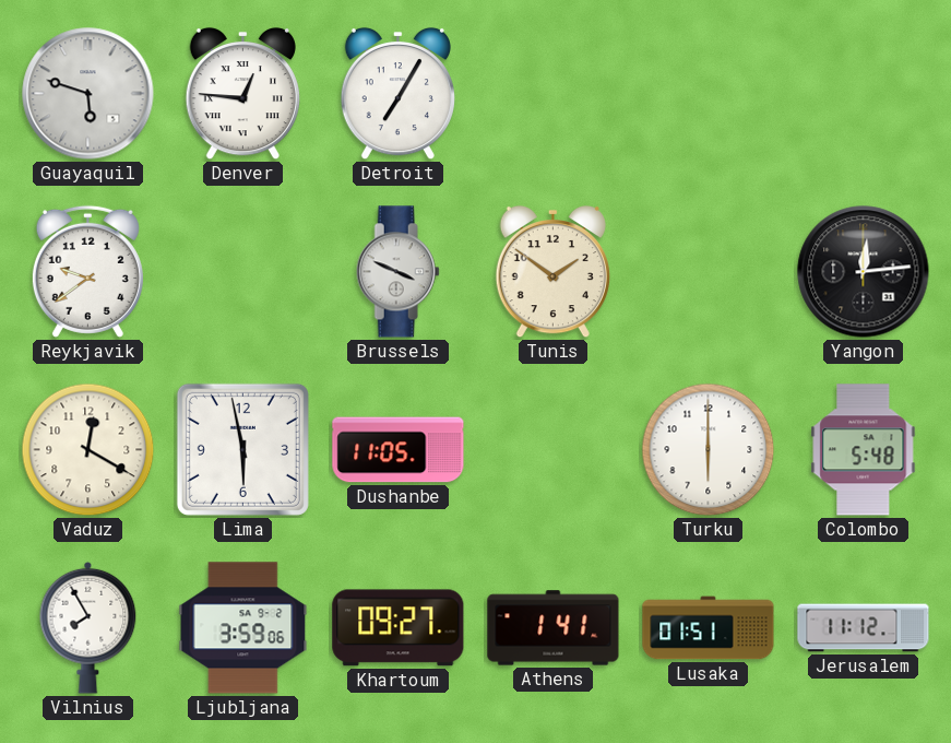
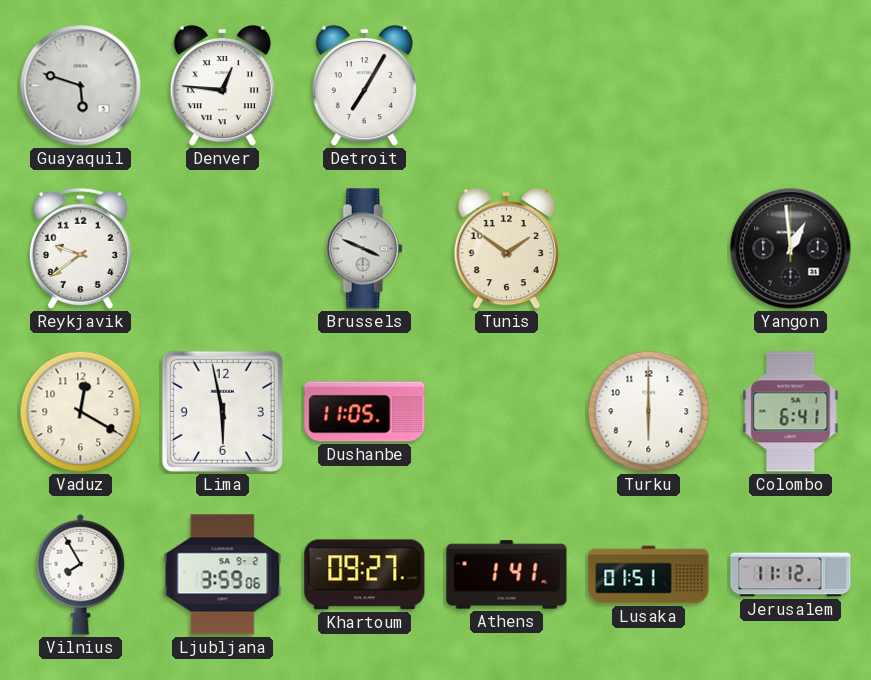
Yangon: 12:14 -> 12:59 (791, 249)
Colombo: 5:48 -> 6:41 (791, 412)
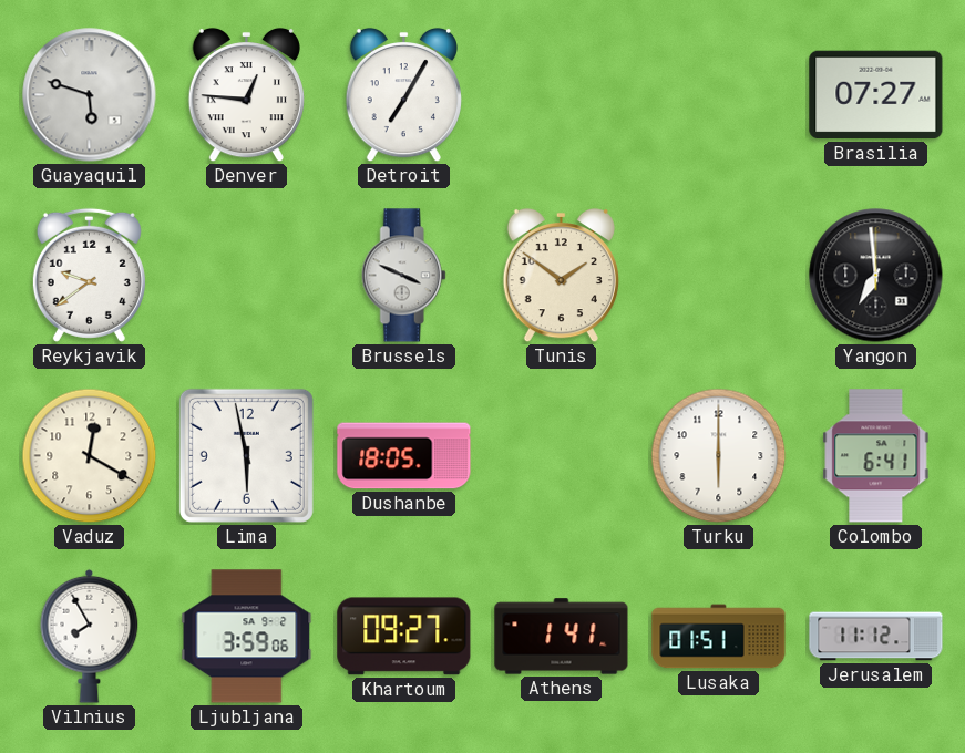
Brasilia: none -> 07:27 (876, 95)
Yangon: 12:59 -> 6:59 (876, 276)
Dushanbe: 11:05 -> 18:05 (404, 456)
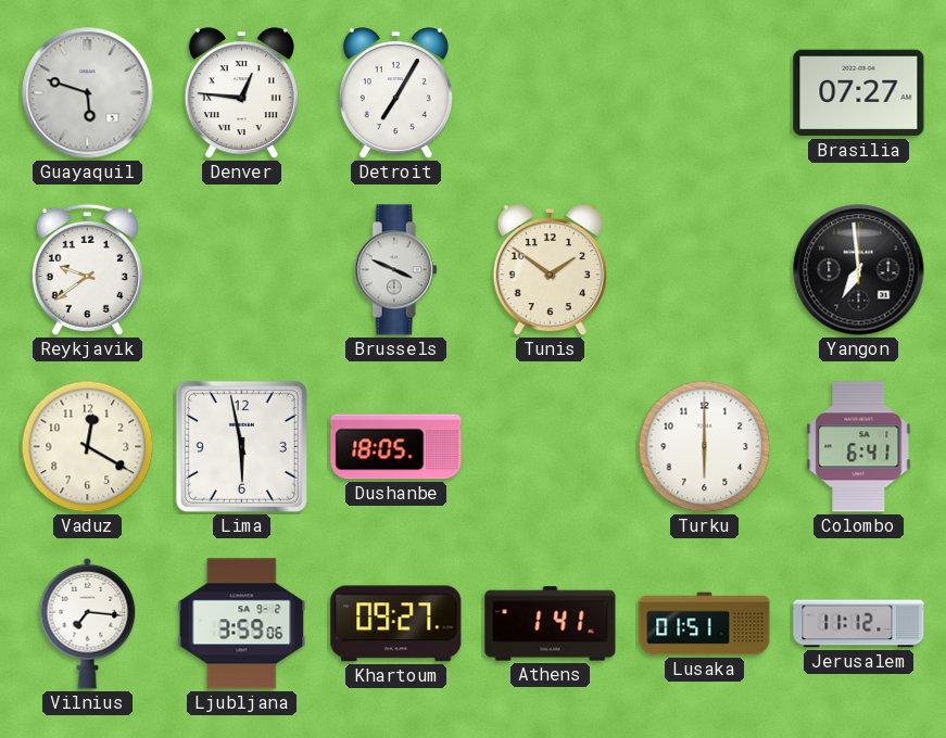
Vilnius: 7:55 -> 7:16 (88, 623)
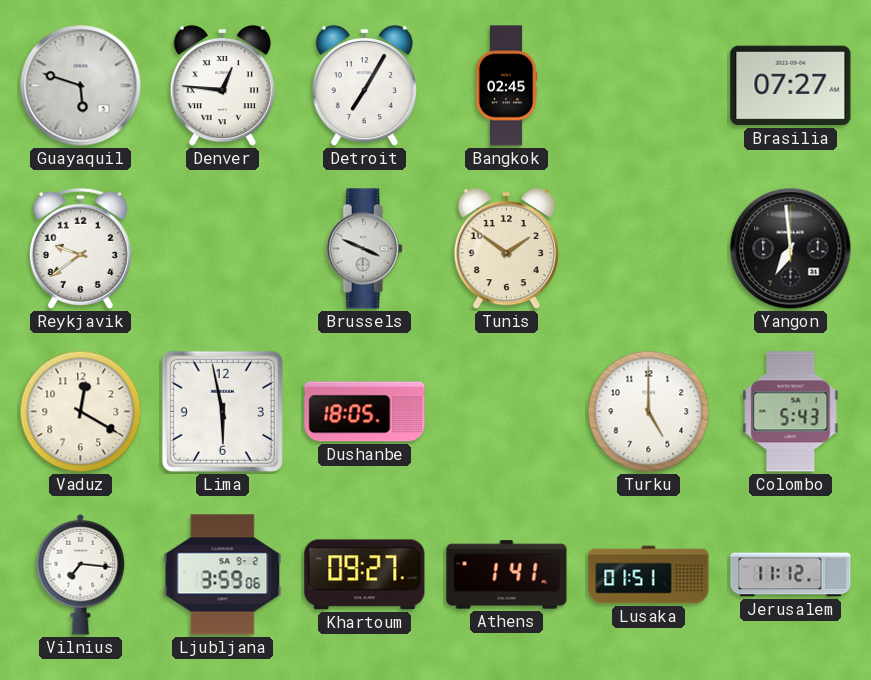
Bangkok: none -> 02:45 (506, 86)
Turku: 6:00 -> 5:00 (649, 412)
Colombo: 6:41 -> 5:43 (791, 412)
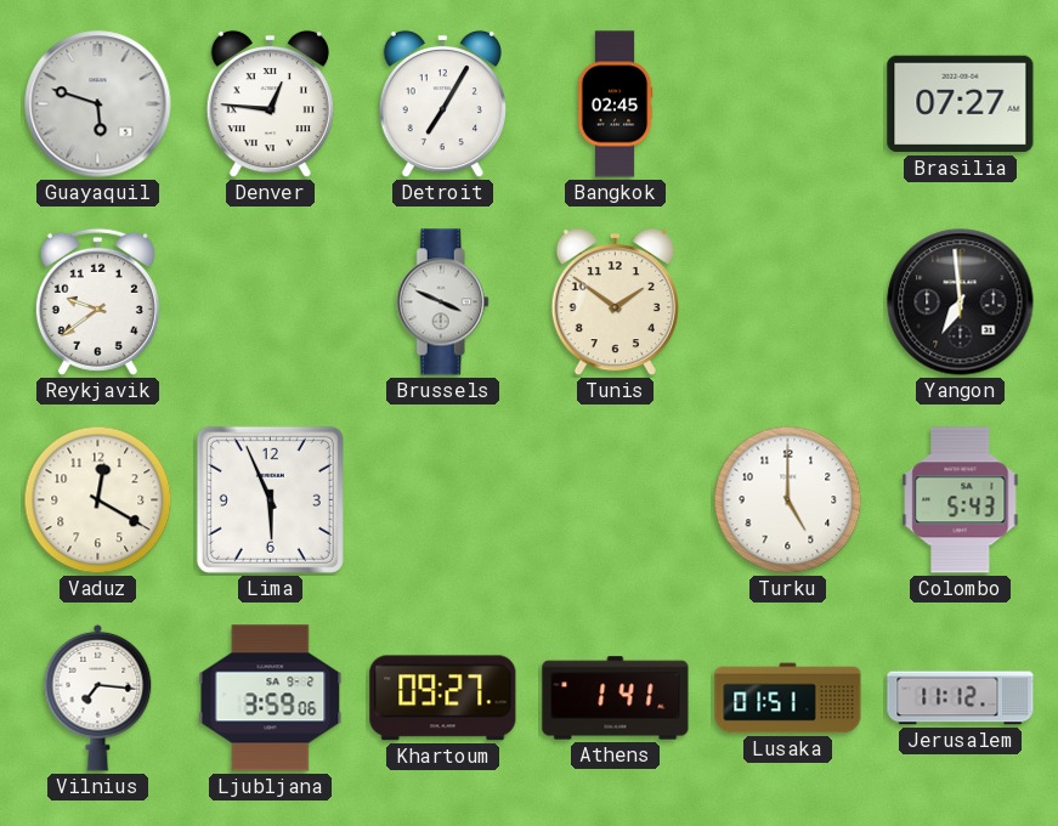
Lima: 5:58 -> 5:56 (270, 499)
Dushanbe: 18:05 -> none (365, 412)
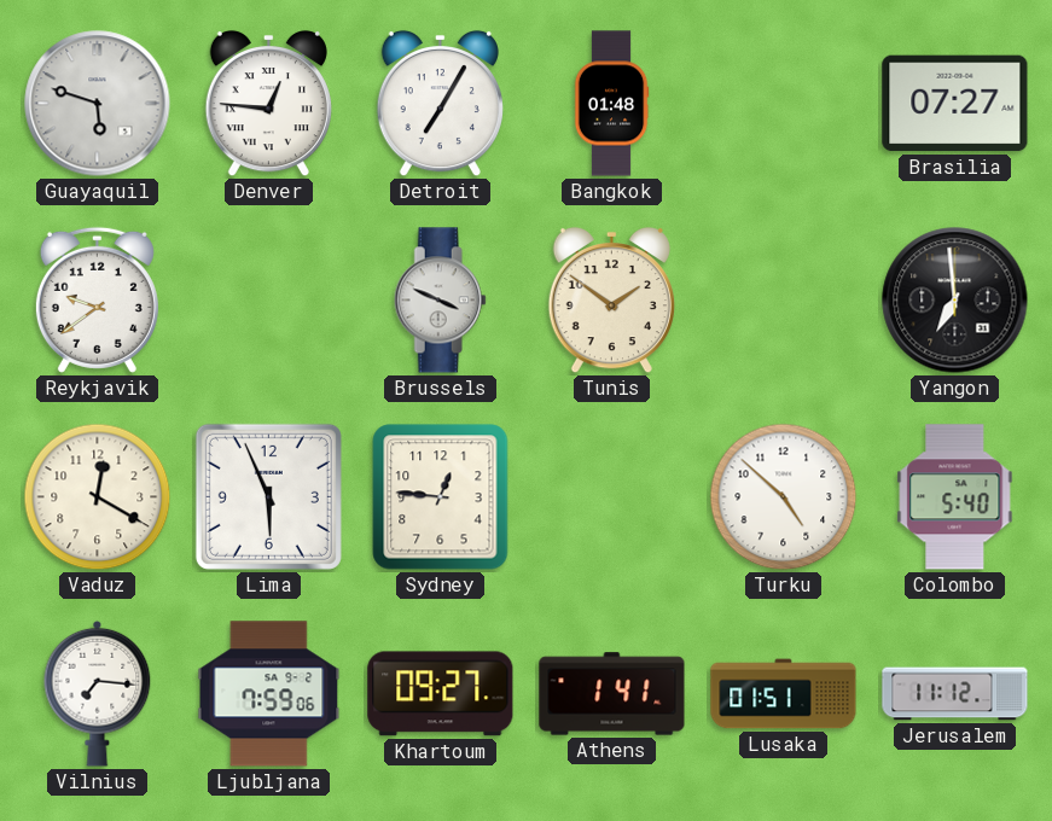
Bangkok: 02:45 -> 01:48 (611, 104)
Sydney: none -> 12:46 (441, 497)
Turku: 5:00 -> 4:52 (784, 497)
Colombo: 5:43 -> 5:40 (955, 497)
Ljubljana: 3:59 -> 7:59 (269, 694)
